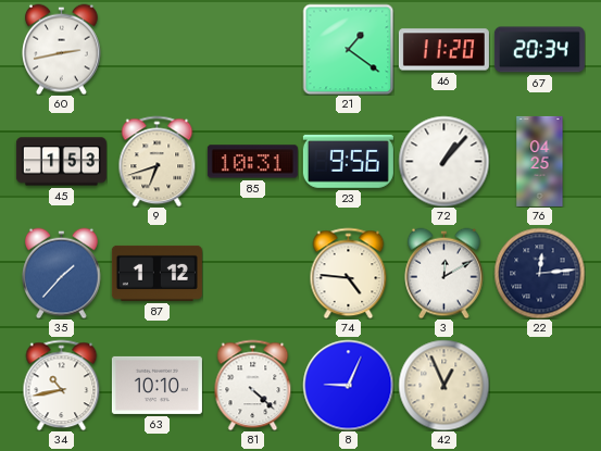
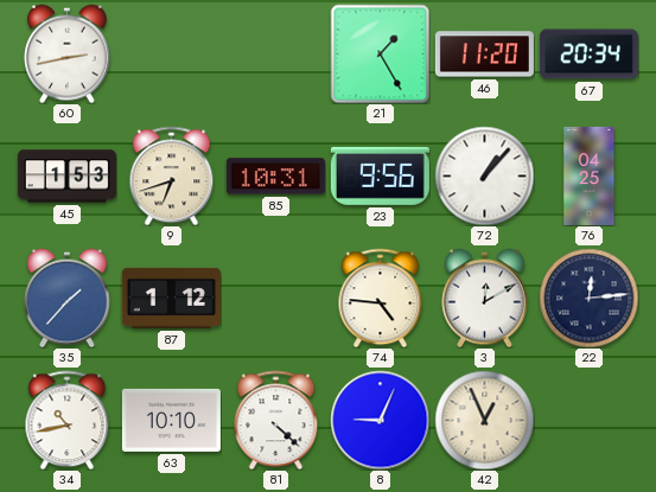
21: 1:21 -> 1:25 (380, 53)
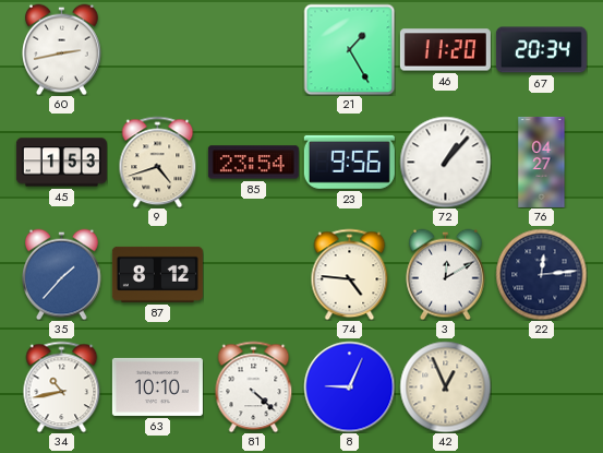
9: 6:42 -> 4:42 (158, 162)
85: 10:31 -> 23:54 (253, 163)
76: 04:25 -> 04:27 (542, 162)
87: 1:12 -> 8:12 (157, 274)
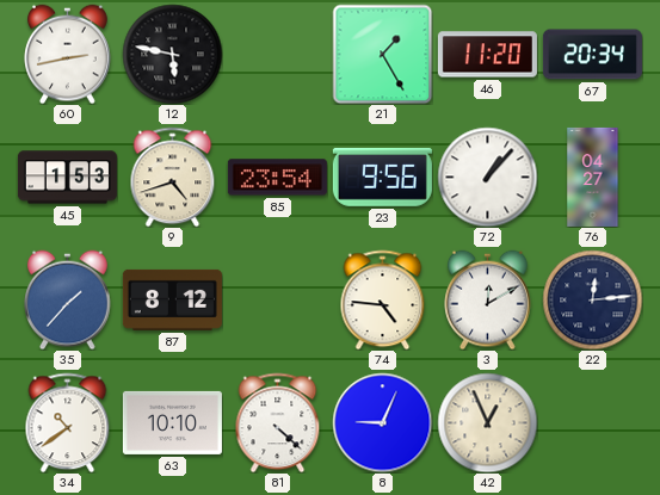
12: none -> 5:47 (172, 54)
34: 10:43 -> 10:39 (68, 422)
